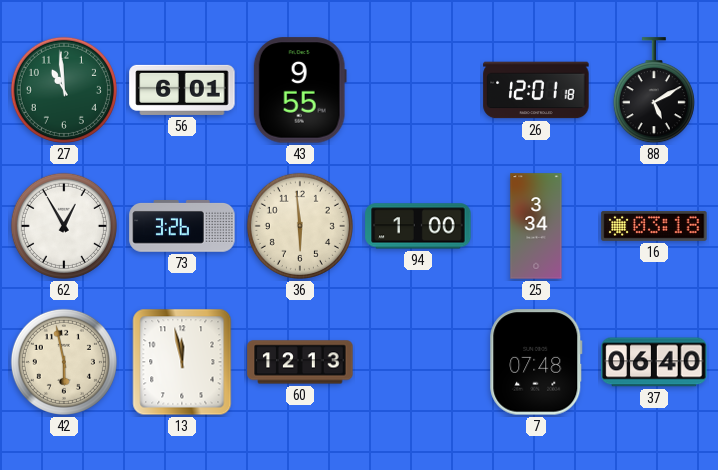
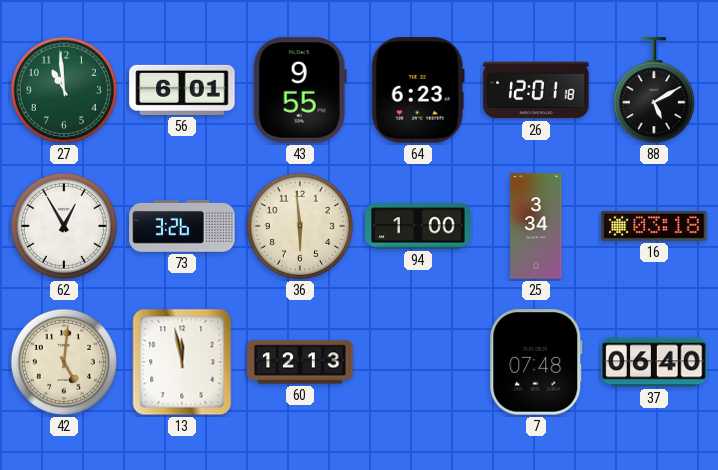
64: none -> 6:23 (418, 90)
42: 5:58 -> 5:01 (64, 362)
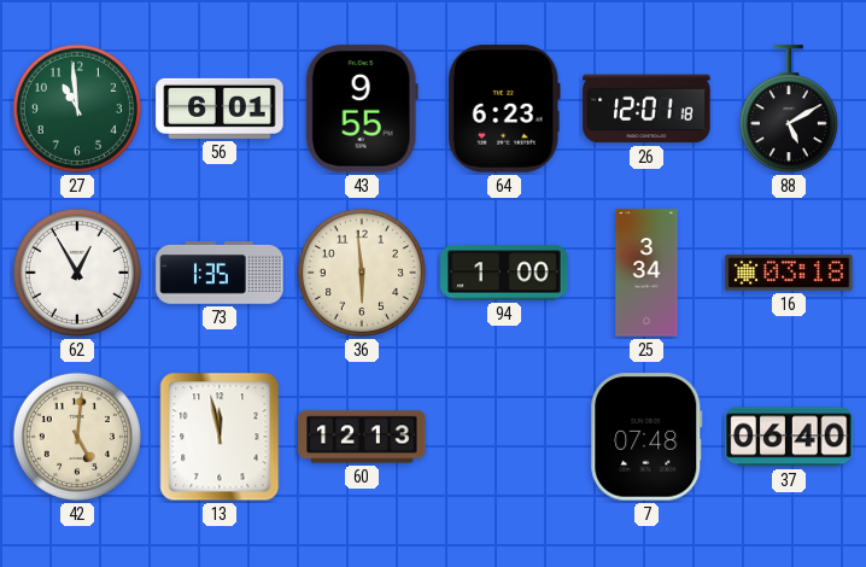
73: 3:26 -> 1:35 (220, 274)
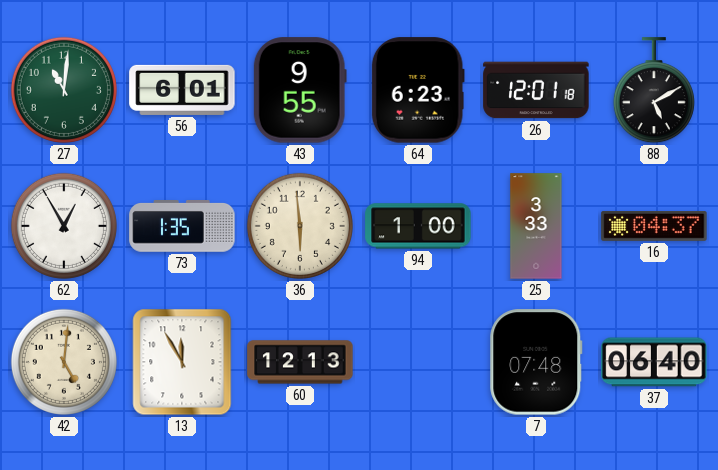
27: 10:59 -> 11:01 (64, 90)
25: 3:34 -> 3:33 (536, 226)
16: 03:18 -> 04:37 (654, 226)
13: 11:58 -> 11:55 (182, 362)
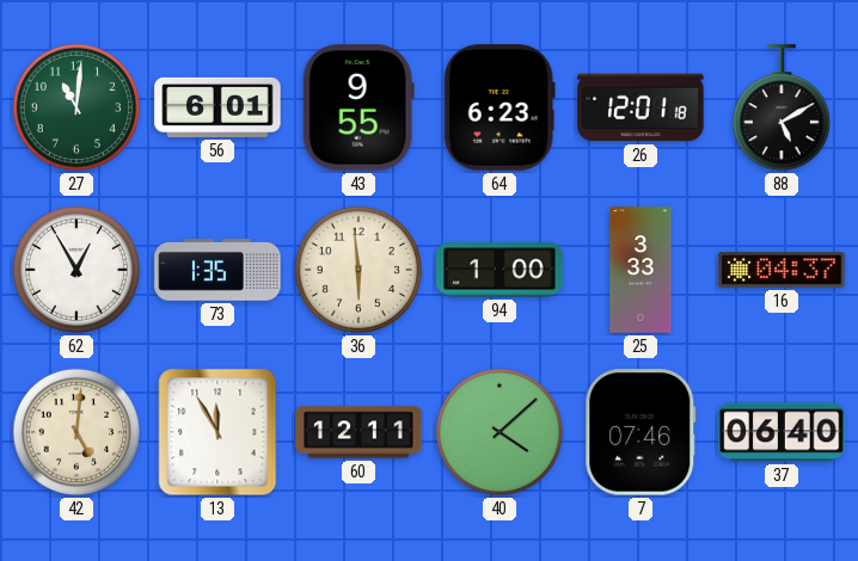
60: 12:13 -> 12:11 (358, 432)
40: none -> 4:08 (500, 432)
7: 07:48 -> 07:46 (641, 432)
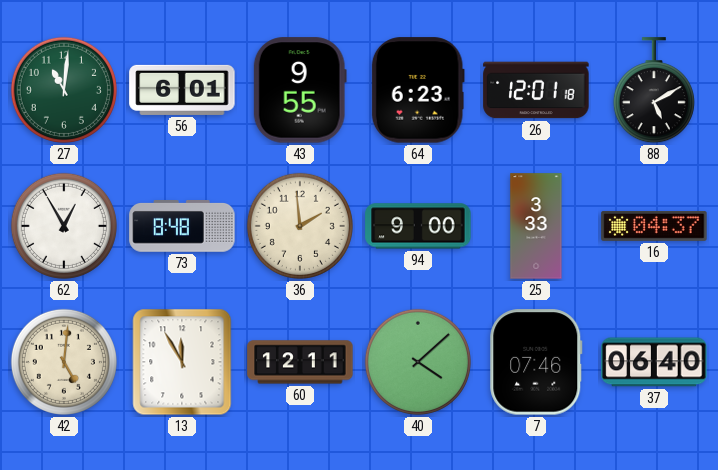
73: 1:35 -> 8:48 (182, 227)
36: 5:59 -> 1:59 (300, 226)
94: 1:00 -> 9:00 (418, 226)
